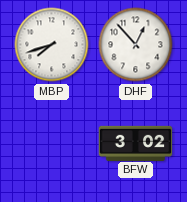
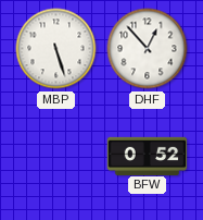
MBP: 7:42 -> 5:27 (56, 49)
BFW: 3:02 -> 0:52 (148, 156)
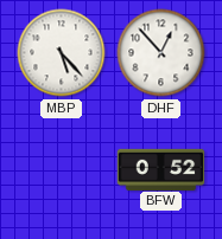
MBP: 5:27 -> 5:23 (62, 53)
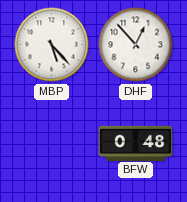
BFW: 0:52 -> 0:48 (136, 143)
